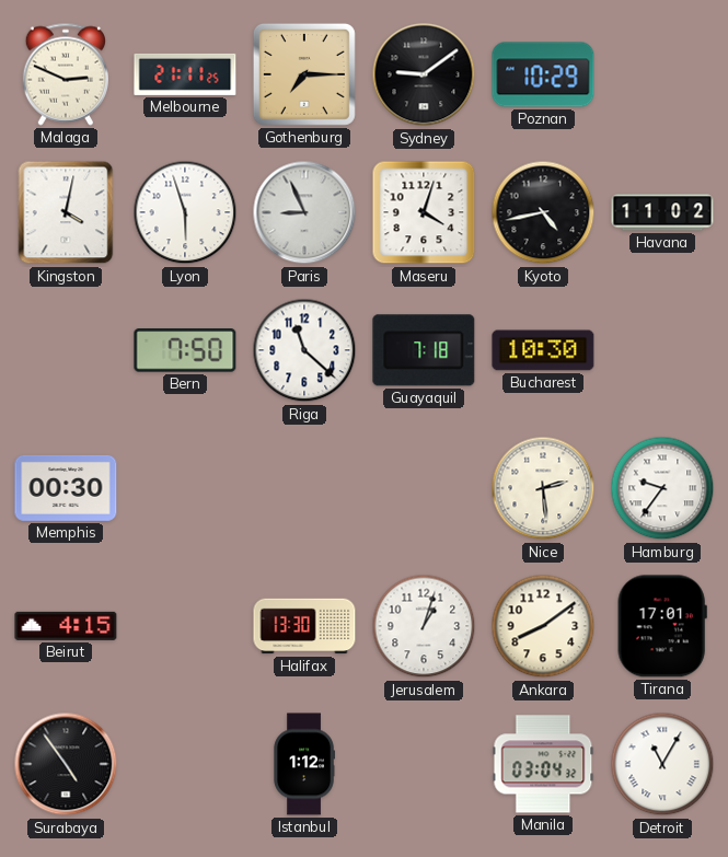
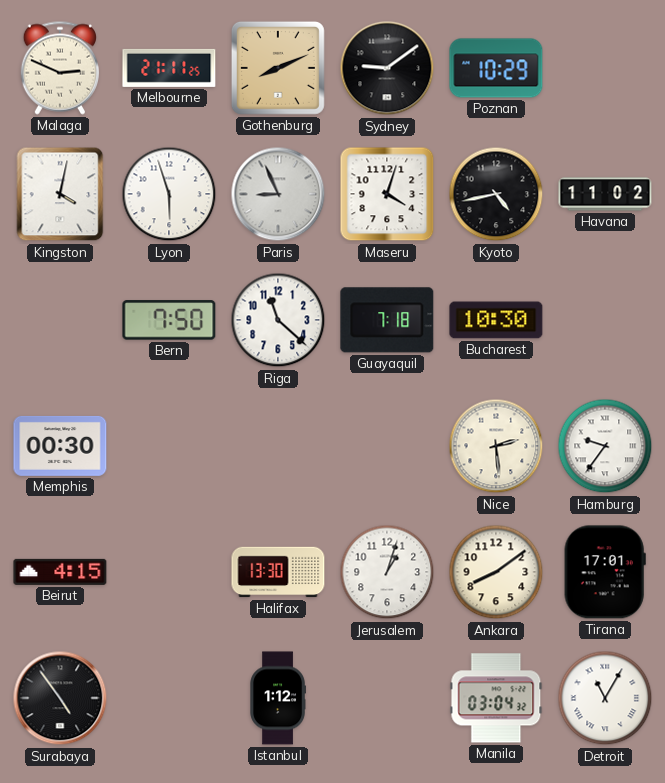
Gothenburg: 7:15 -> 8:11 (278, 68)
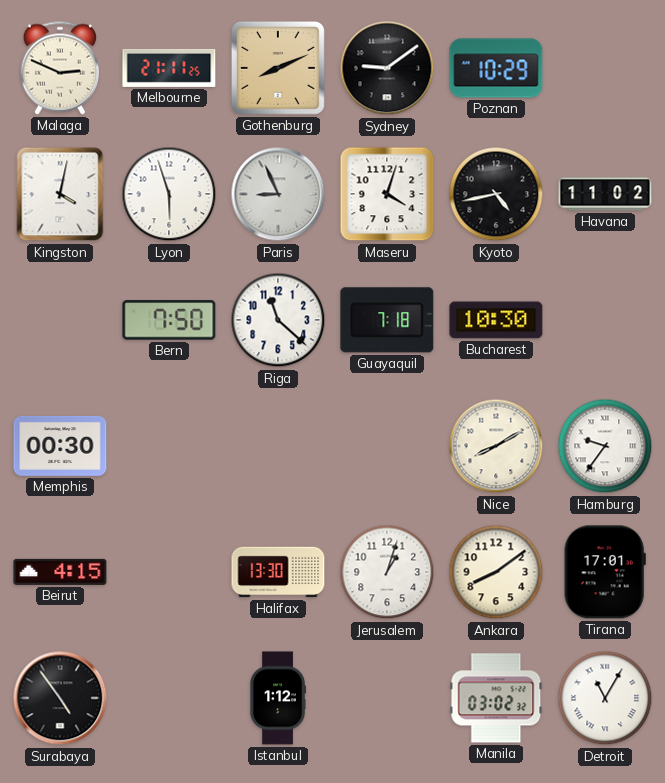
Nice: 2:29 -> 8:10 (496, 446)
Manila: 03:04 -> 03:02 (496, 698)
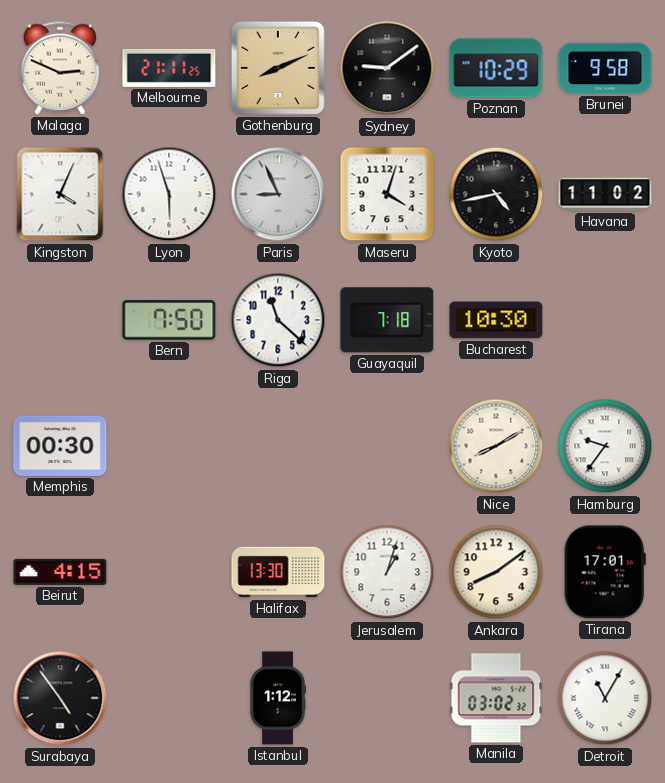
Brunei: none -> 9:58 (605, 68)
Kingston: 4:02 -> 4:04 (60, 194)
